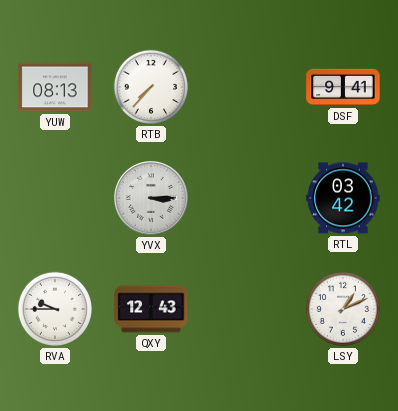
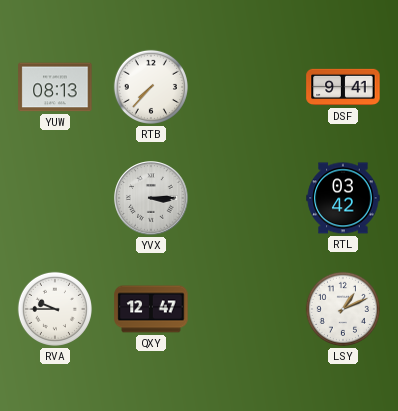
QXY: 12:43 -> 12:47 (151, 309)
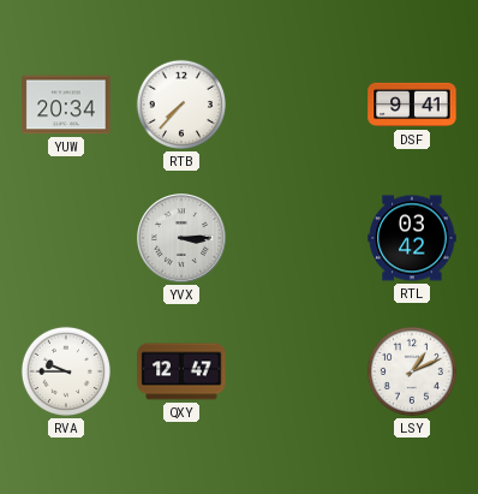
YUW: 08:13 -> 20:34 (66, 105)
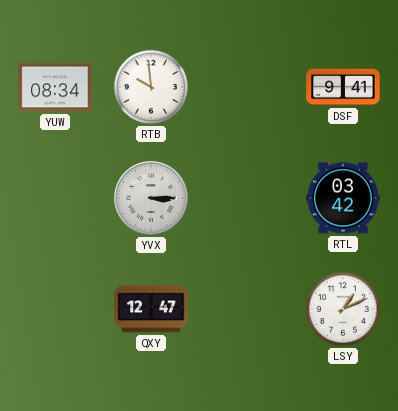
YUW: 20:34 -> 08:34 (55, 87)
RTB: 7:37 -> 9:59 (151, 87)
RVA: 9:45 -> none (66, 371)
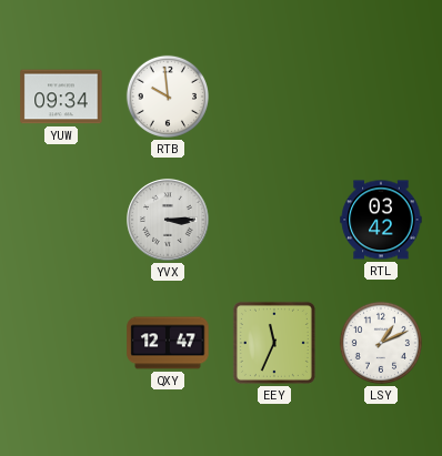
YUW: 08:34 -> 09:34 (61, 97)
DSF: 9:41 -> none (343, 87)
EEY: none -> 11:34 (274, 343)
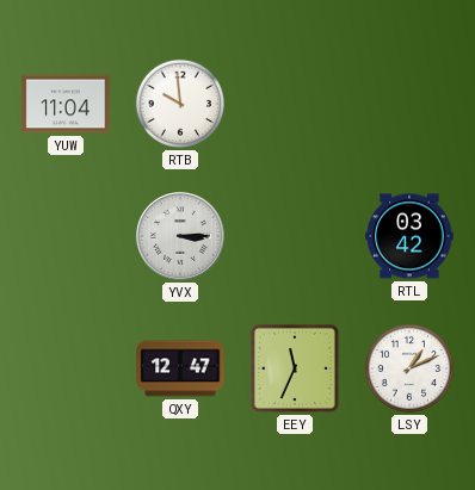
YUW: 09:34 -> 11:04 (66, 104)
